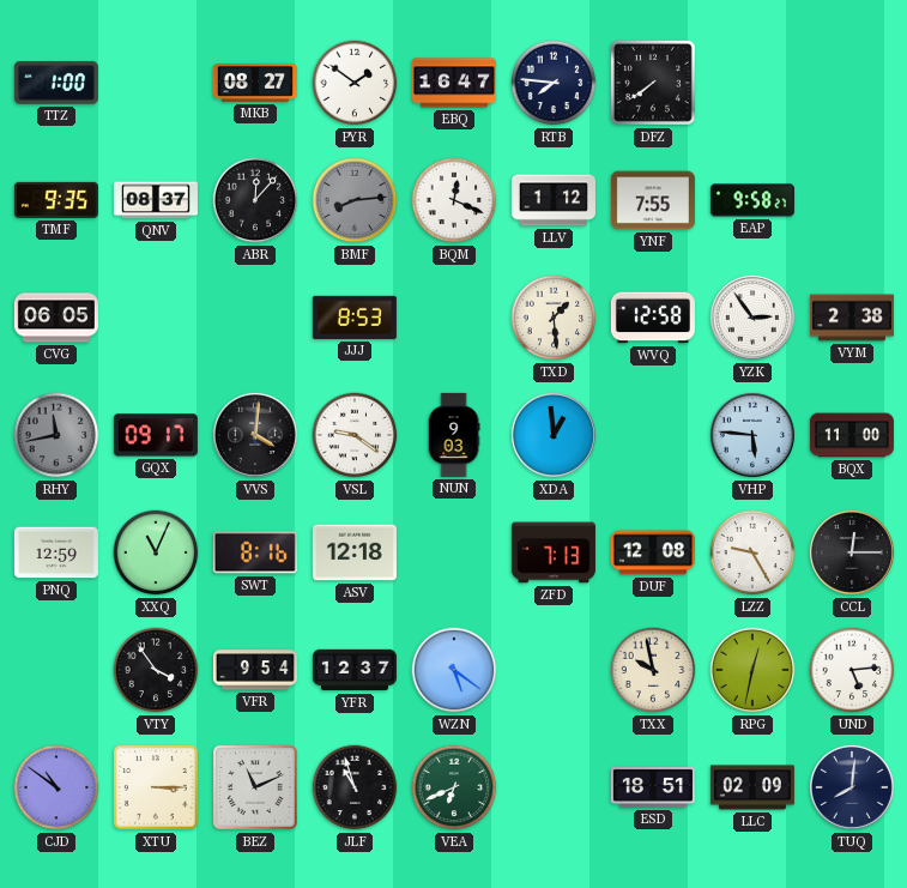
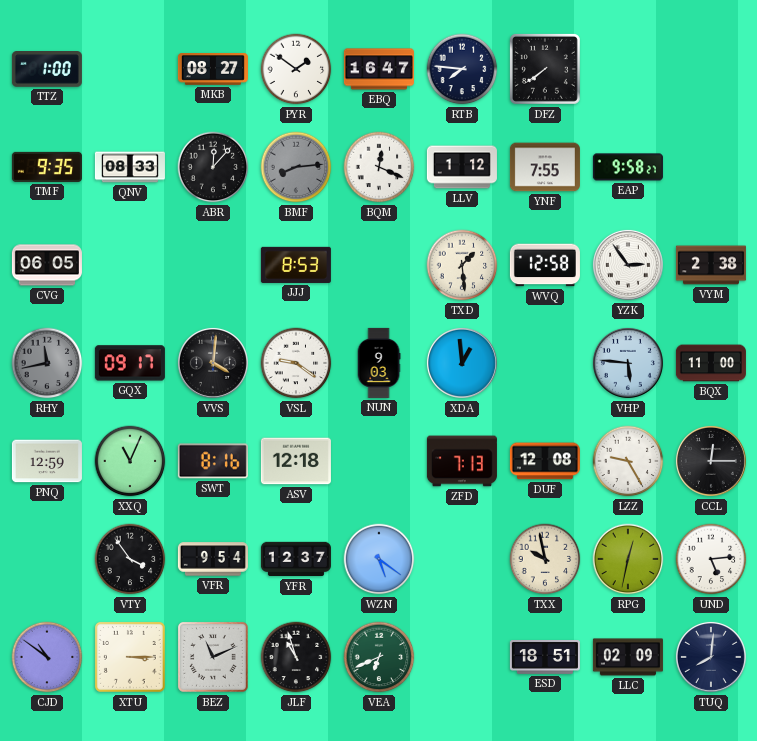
QNV: 08:37 -> 08:33 (130, 167)
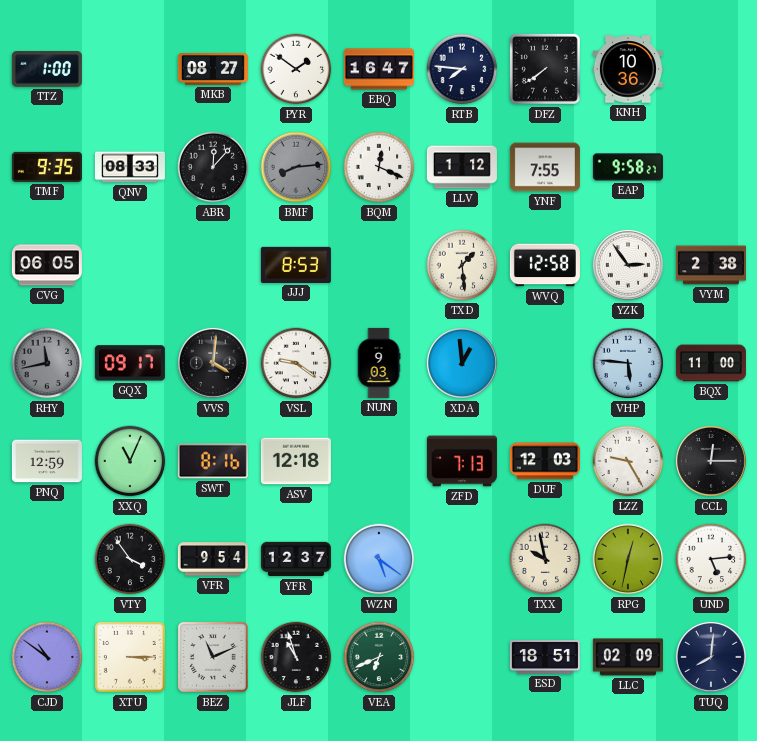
KNH: none -> 10:36 (628, 69)
DUF: 12:08 -> 12:03 (545, 461)
